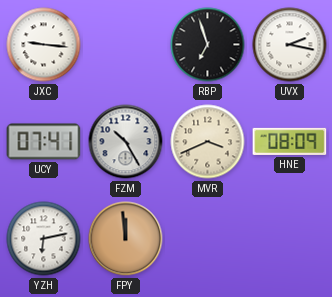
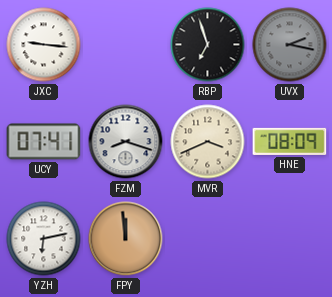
UVX dial: white -> grey (290, 45)
FZM: 10:25 -> 8:18 (126, 142)
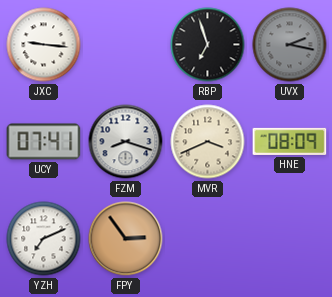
YZH: 6:13 -> 7:11 (44, 239)
FPY: 11:59 -> 2:54 (126, 239)
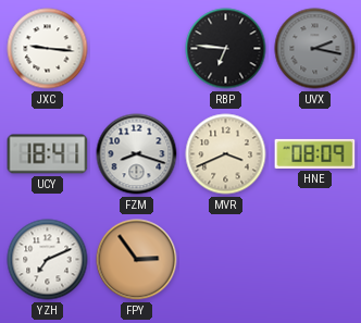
RBP: 6:57 -> 6:46 (226, 49)
UCY: 07:41 -> 18:41 (48, 154)
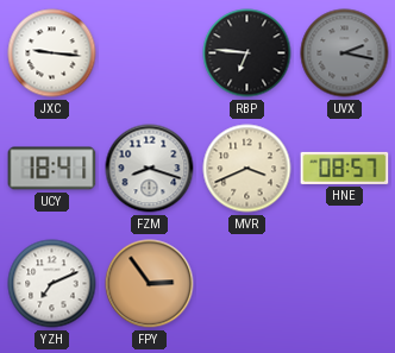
HNE: 08:09 -> 08:57 (345, 168)
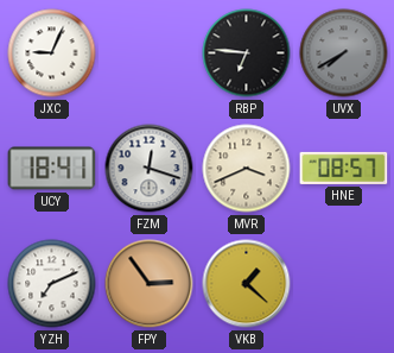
JXC: 9:16 -> 9:04 (52, 53)
UVX: 2:17 -> 7:40 (344, 53)
FZM: 8:18 -> 12:18 (150, 169)
VKB: none -> 1:22 (247, 284)
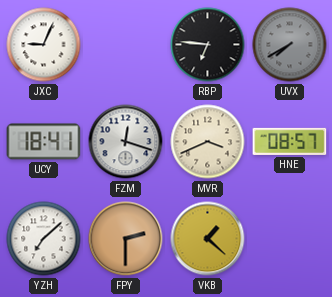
YZH: 7:11 -> 7:08 (44, 239)
FPY: 2:54 -> 2:30 (126, 239)
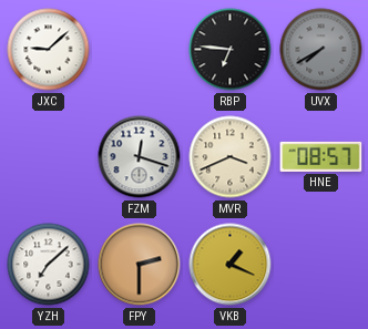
JXC: 9:04 -> 9:08 (49, 50)
UCY: 18:41 -> none (44, 142)
VKB: 1:22 -> 1:19 (231, 265)
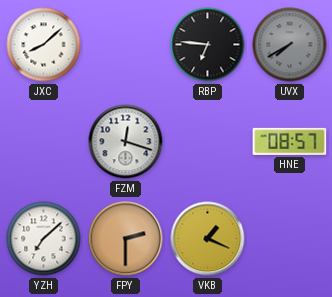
JXC: 9:08 -> 8:08 (44, 45)
MVR: 3:41 -> none (231, 157)
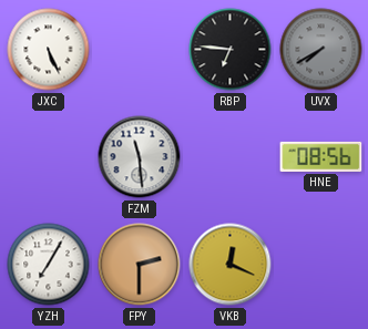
JXC: 8:08 -> 5:26 (49, 50)
FZM: 12:18 -> 11:29 (140, 157)
HNE: 08:57 -> 08:56 (321, 156)
YZH: 7:08 -> 7:05 (49, 265)
VKB: 1:19 -> 12:19 (231, 265)
